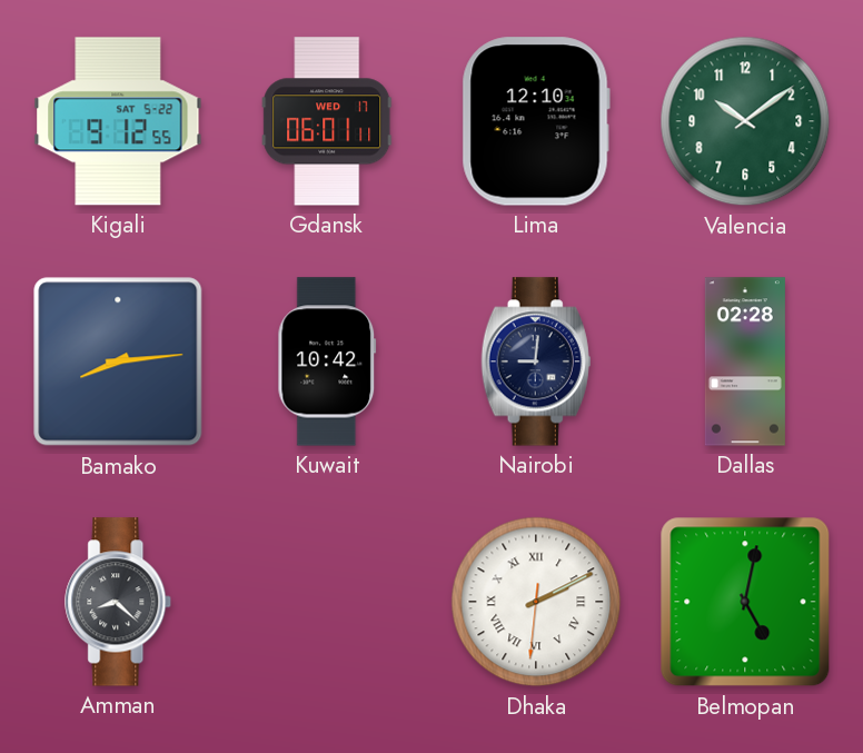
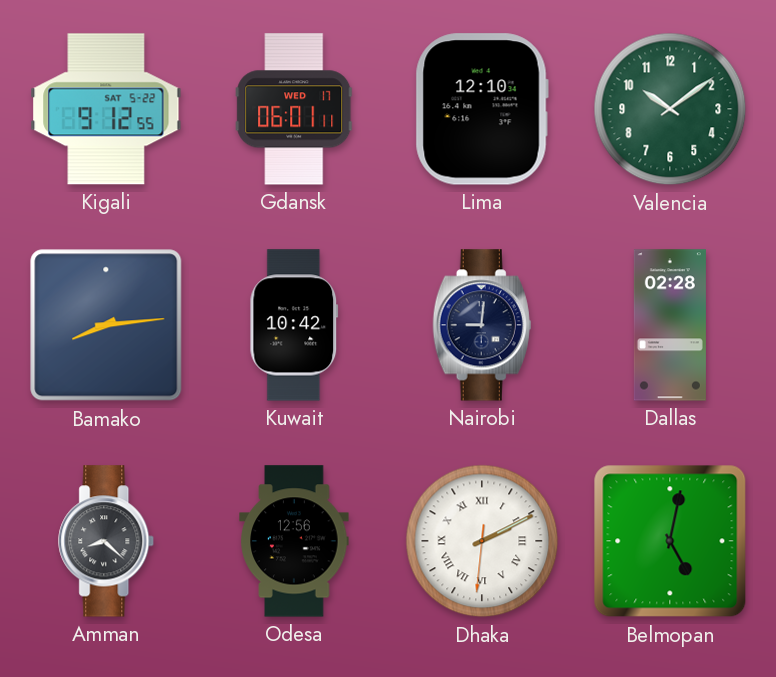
Odesa: none -> 12:56 (294, 541)
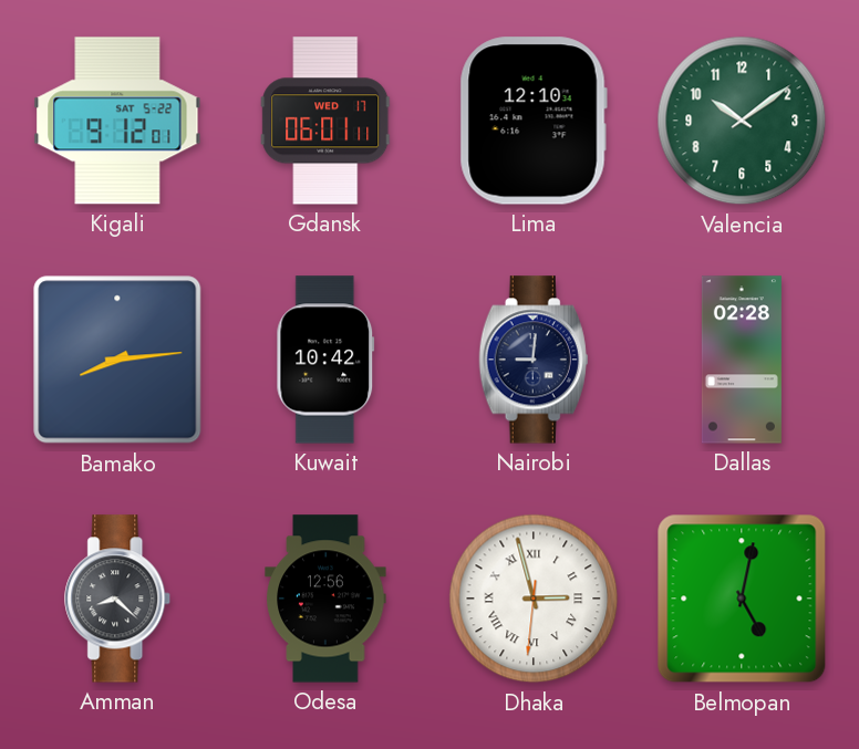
Kigali: 9:12:55 -> 9:12:01 (117, 121)
Dhaka: 2:10 -> 2:57 (534, 599)
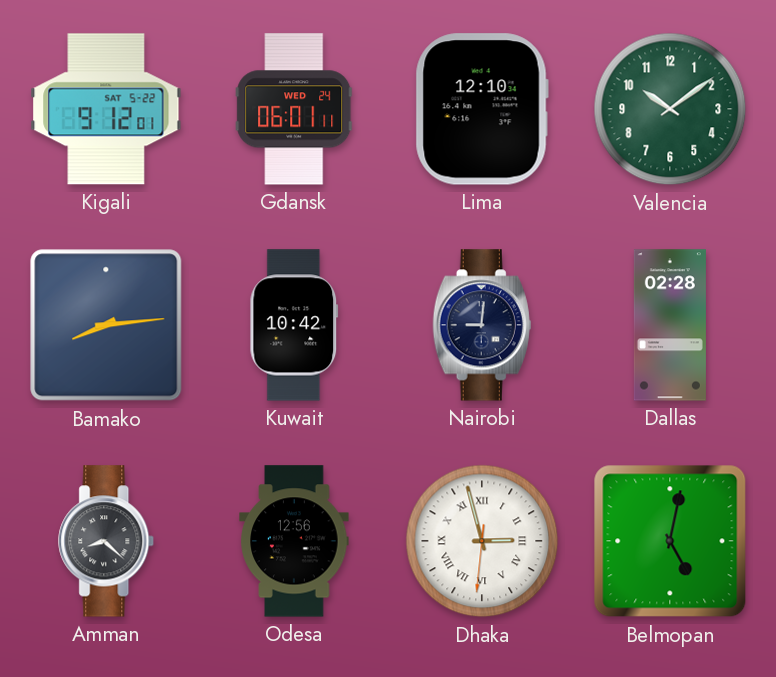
Gdansk date: WED 17 -> WED 24 (294, 109)
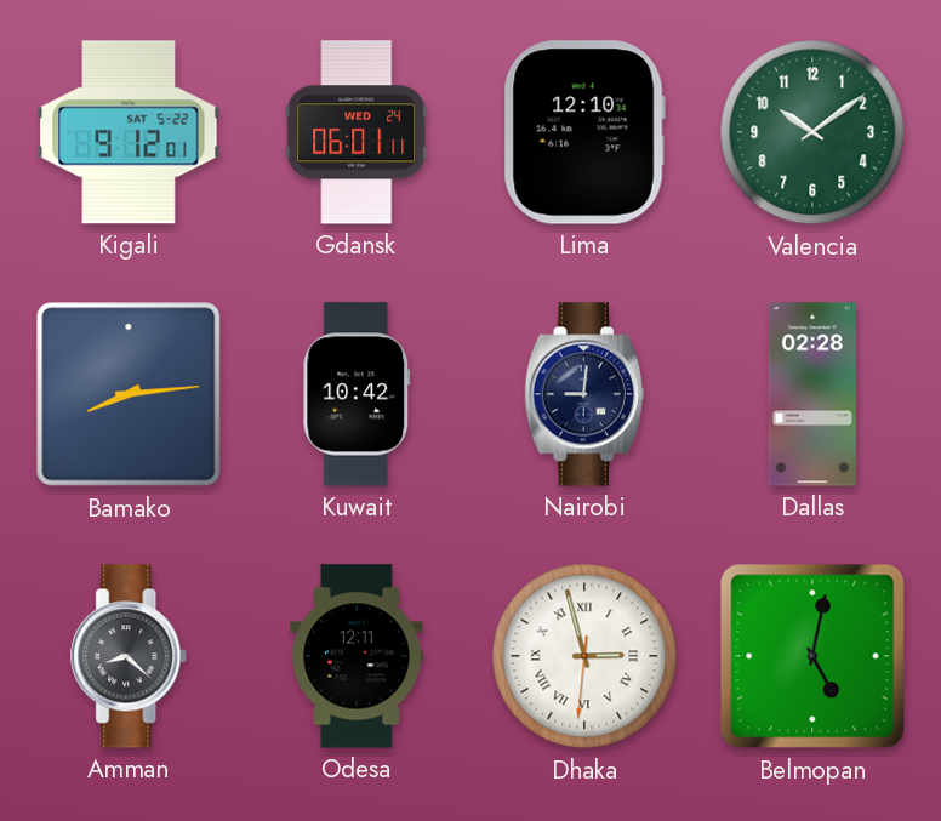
Odesa: 12:56 -> 12:11 (357, 656)
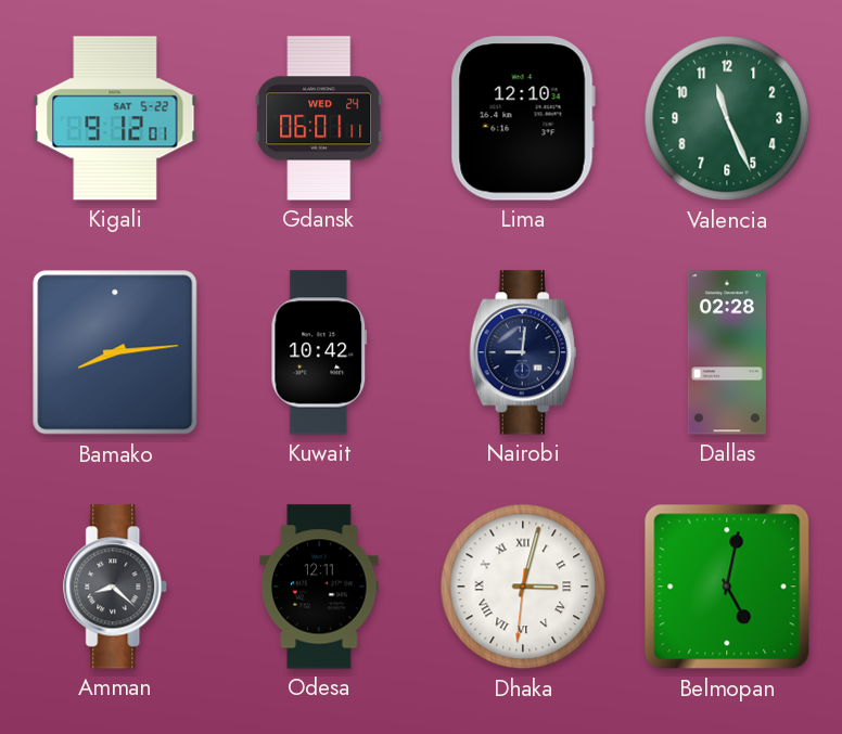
Valencia: 10:09 -> 11:26 (727, 118)
Dhaka: 2:57 -> 3:02 (523, 587)
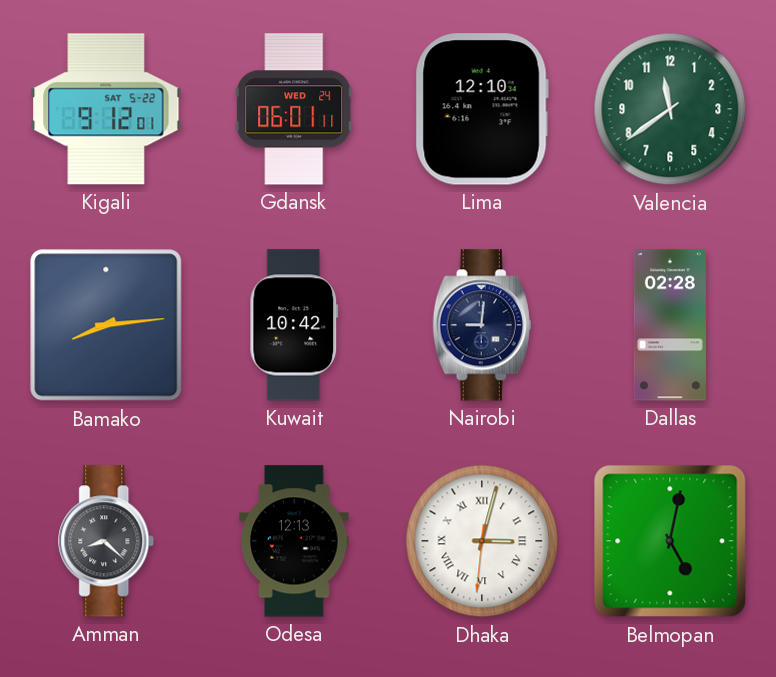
Valencia: 11:26 -> 11:39 (670, 109)
Odesa: 12:11 -> 12:13 (294, 541)
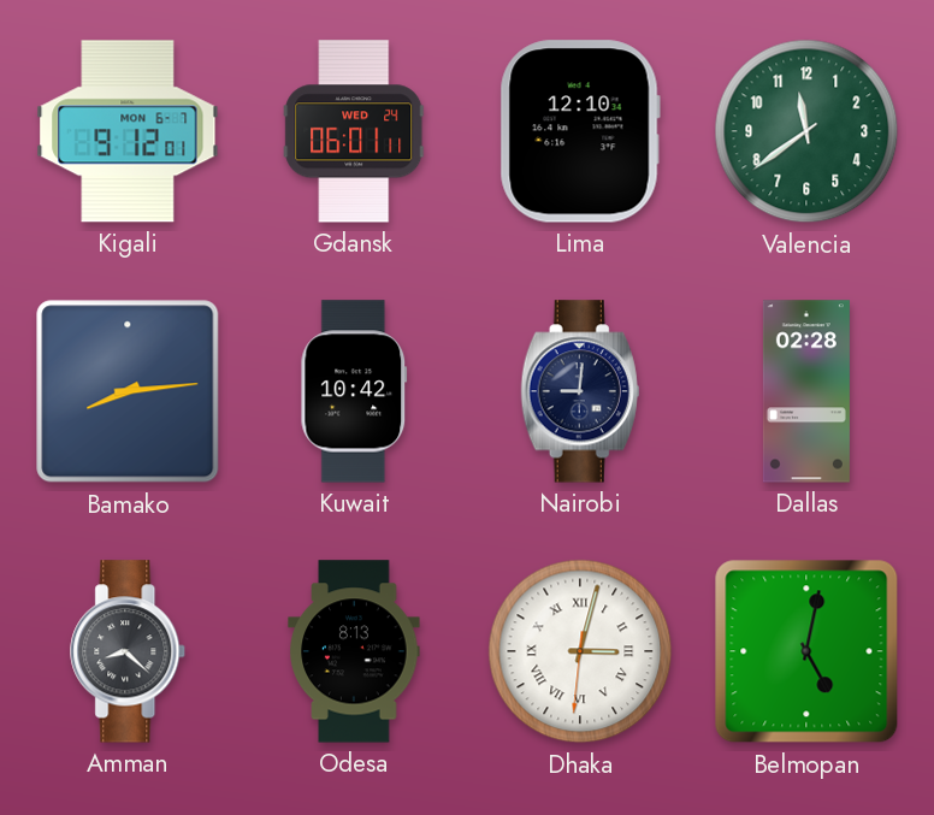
Kigali date: SAT 5-22 -> MON 6-7 (128, 131)
Odesa: 12:13 -> 8:13 (354, 651)
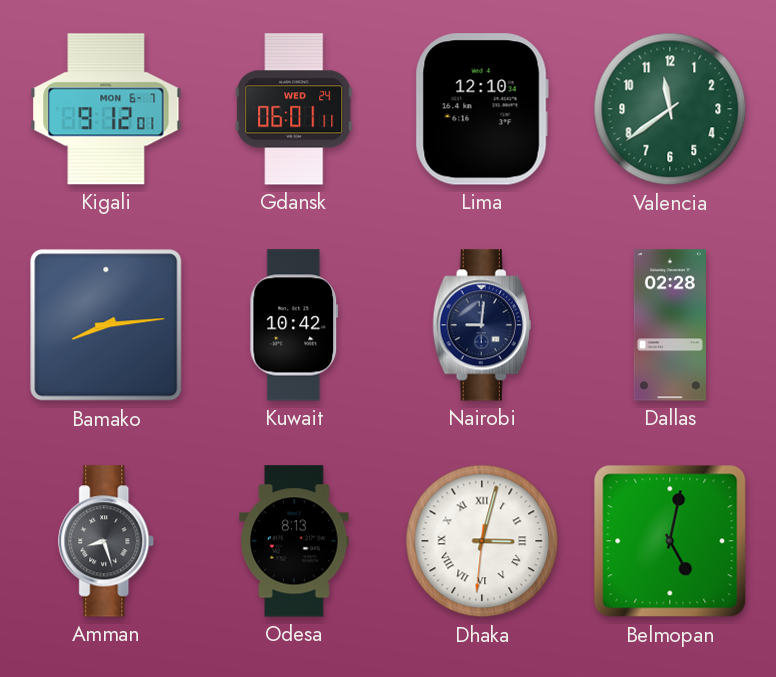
Amman: 8:22 -> 8:27 (107, 541)
